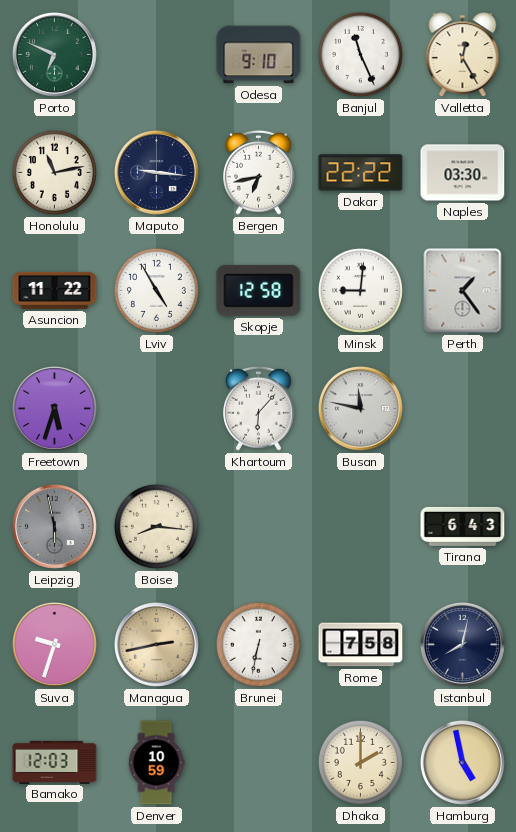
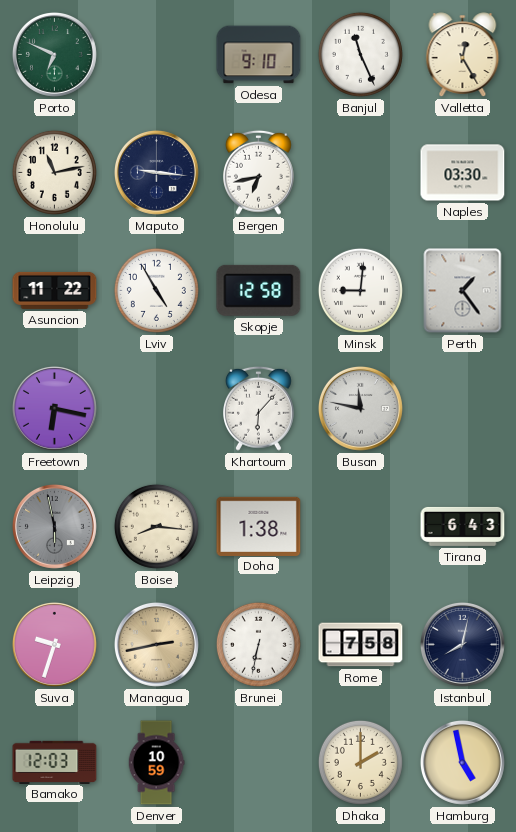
Dakar: 22:22 -> none (361, 173)
Freetown: 5:33 -> 6:17 (54, 408)
Doha: none -> 1:38 (259, 526)
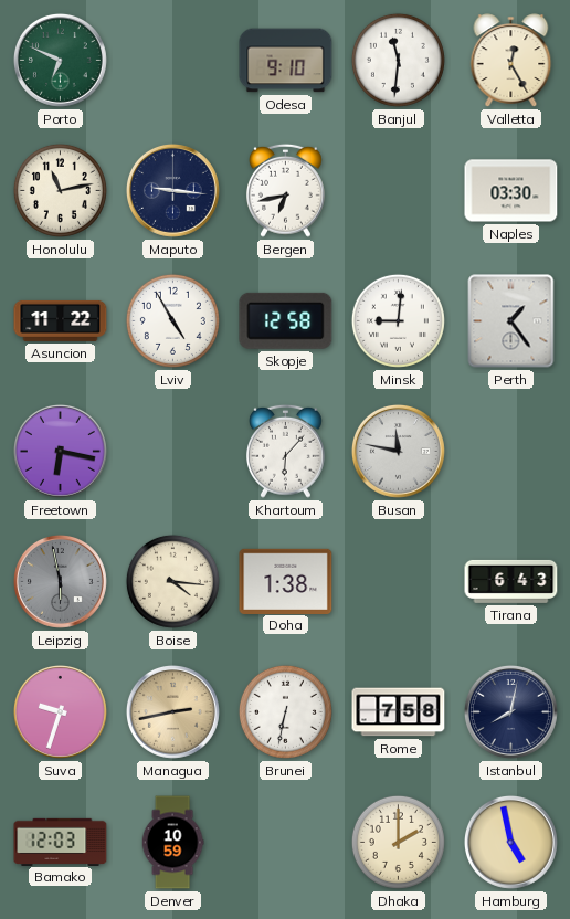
Banjul: 11:26 -> 11:31 (398, 60)
Boise: 8:16 -> 4:16 (172, 581)
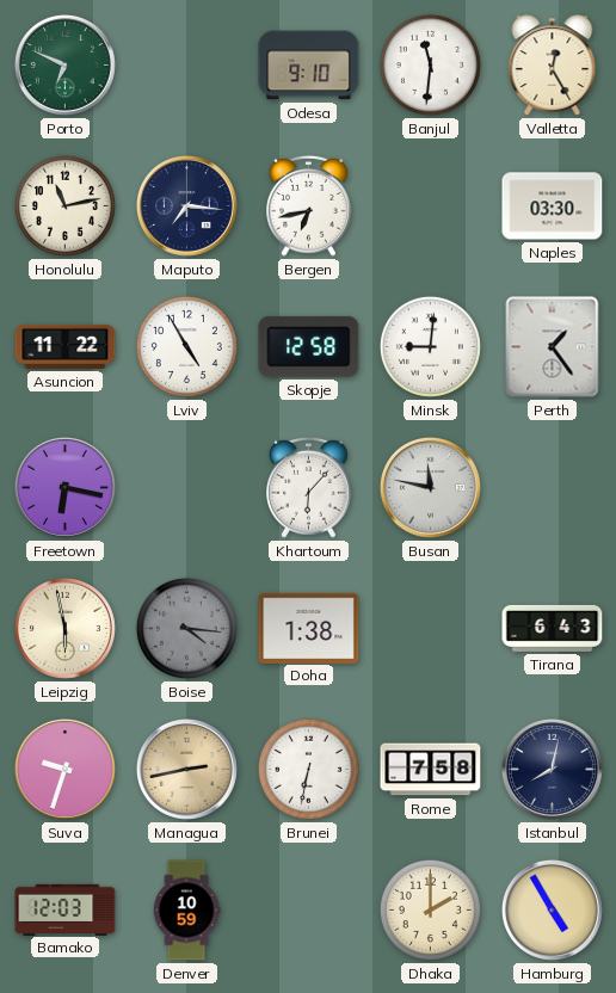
Maputo: 9:16 -> 7:16 (186, 205)
Leipzig dial: grey -> cream (64, 628)
Boise dial: cream -> grey (186, 628)
Hamburg: 4:58 -> 4:55 (552, 909)
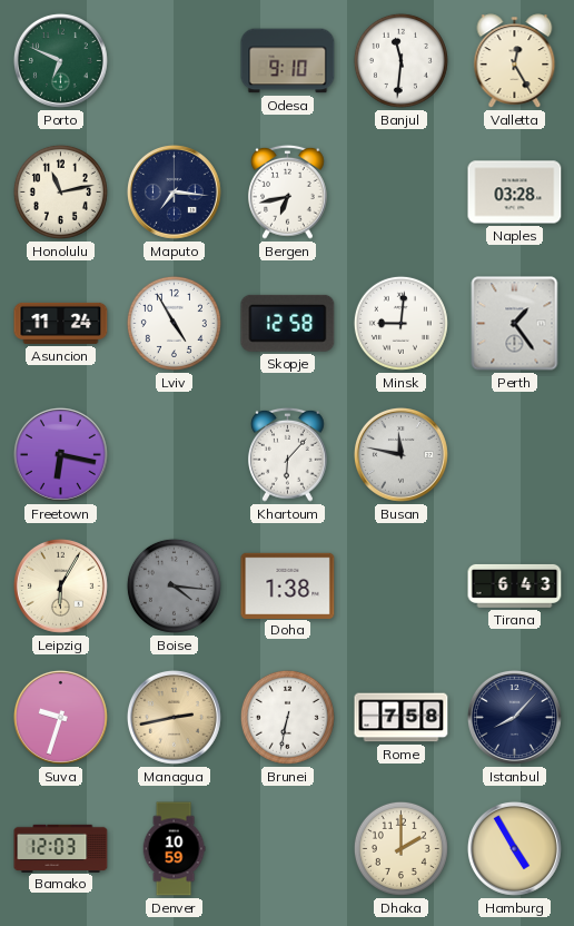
Naples: 03:30 -> 03:28 (515, 193)
Asuncion: 11:22 -> 11:24 (61, 323)
Leipzig: 5:58 -> 6:05 (60, 585)
Istanbul: 8:02 -> 8:07 (514, 717)
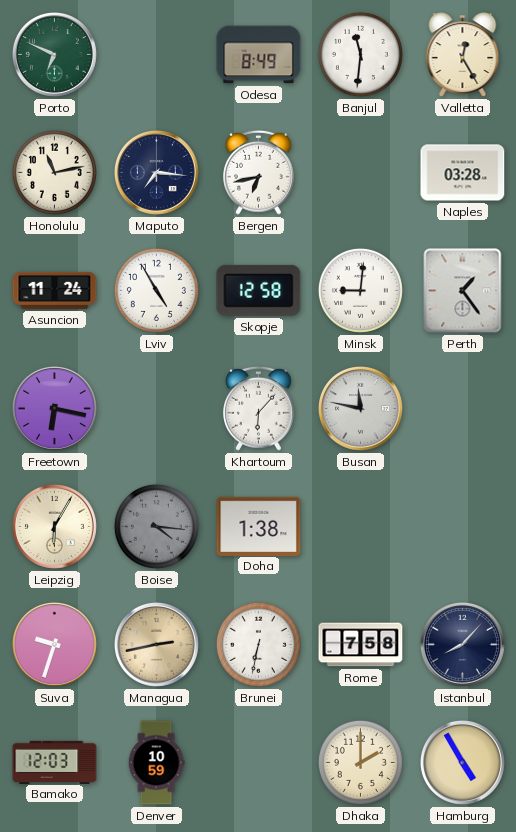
Odesa: 9:10 -> 8:49 (259, 55)
Tirana: 6:43 -> none (515, 585)
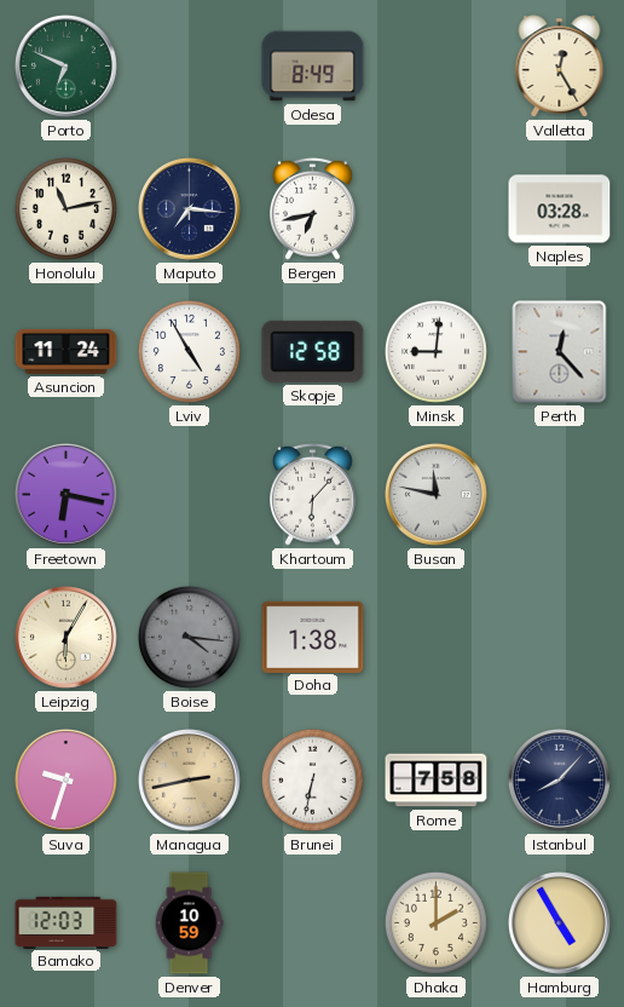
Banjul: 11:31 -> none (360, 54)
Perth: 1:24 -> 12:23 (560, 352)
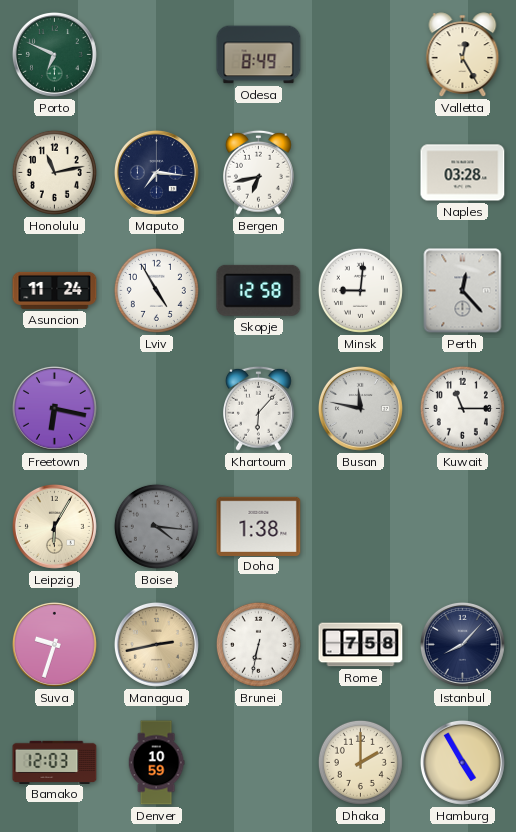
Kuwait: none -> 11:15 (462, 408)
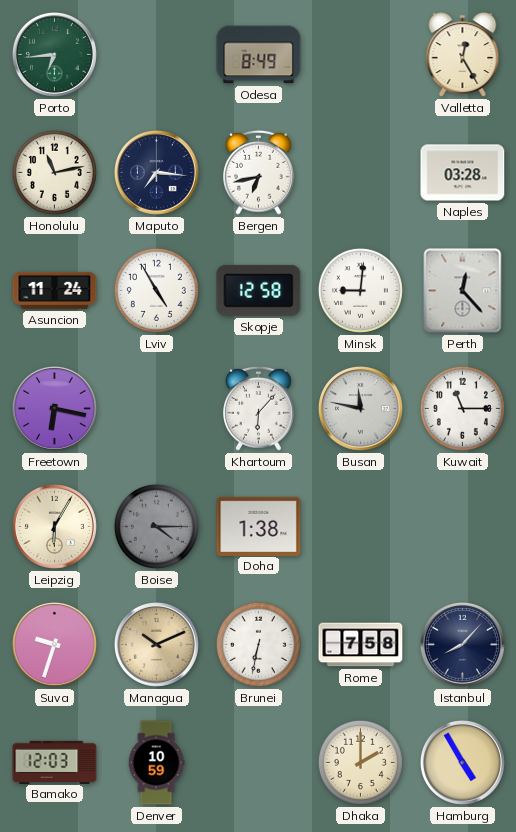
Porto: 6:49 -> 6:44 (54, 54)
Boise: 4:16 -> 4:15 (156, 526)
Managua: 2:43 -> 10:11 (156, 644)
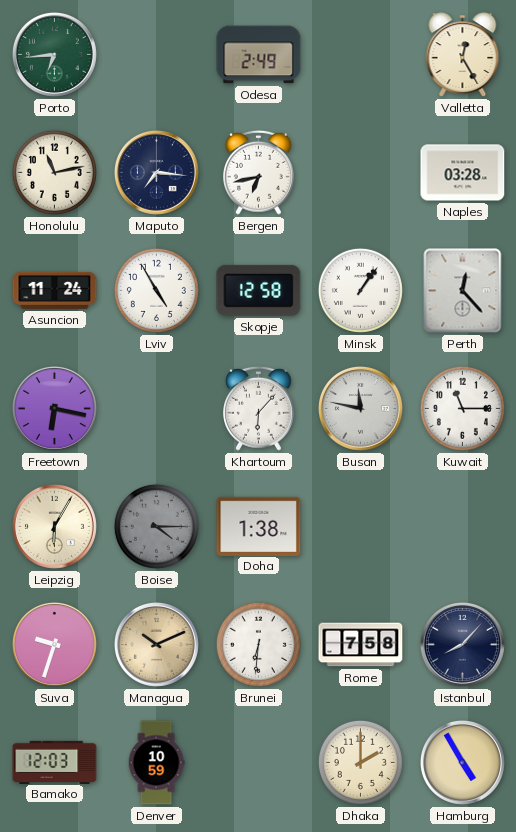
Odesa: 8:49 -> 2:49 (259, 55)
Minsk: 9:01 -> 1:06 (360, 290)
Brunei: 6:32 -> 6:31 (258, 644)
